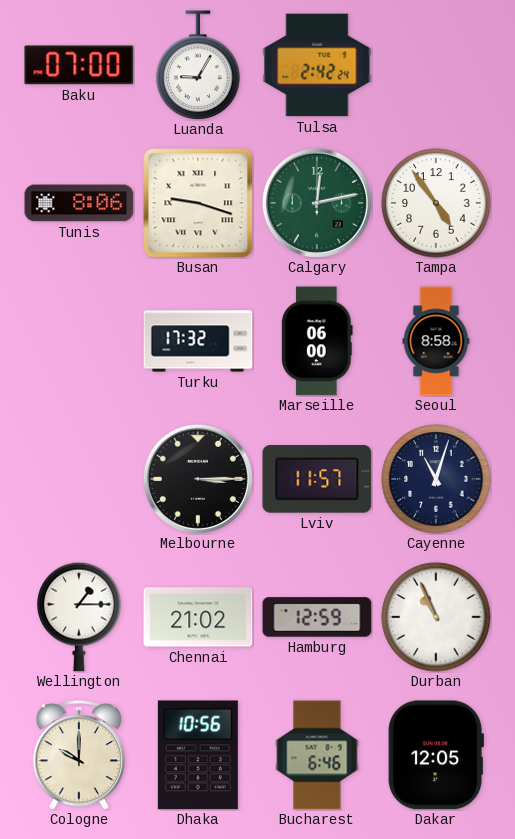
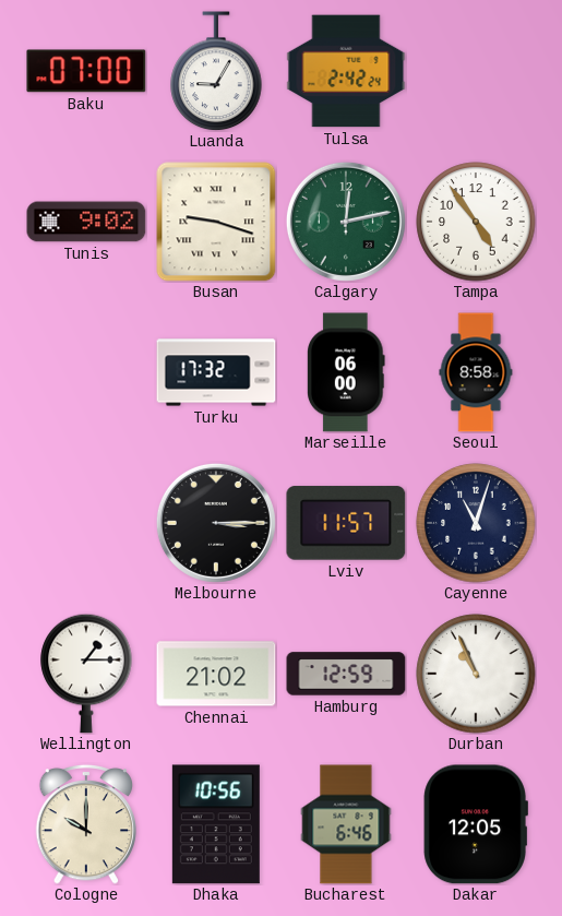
Tunis: 8:06 -> 9:02 (86, 222)
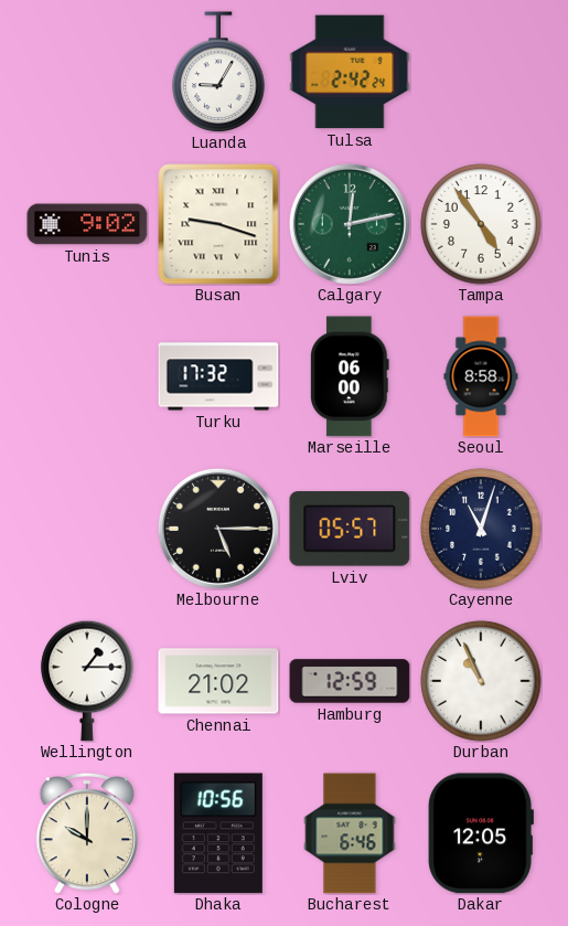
Baku: 07:00 -> none (86, 71)
Melbourne: 3:15 -> 5:15 (218, 529)
Lviv: 11:57 -> 05:57 (350, 529)
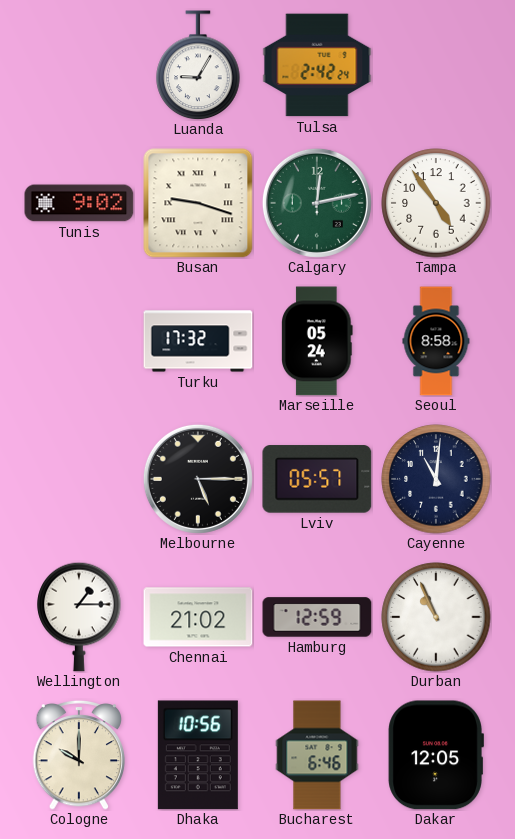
Marseille: 06:00 -> 05:24 (317, 341)
Cayenne: 11:03 -> 11:01 (436, 479)
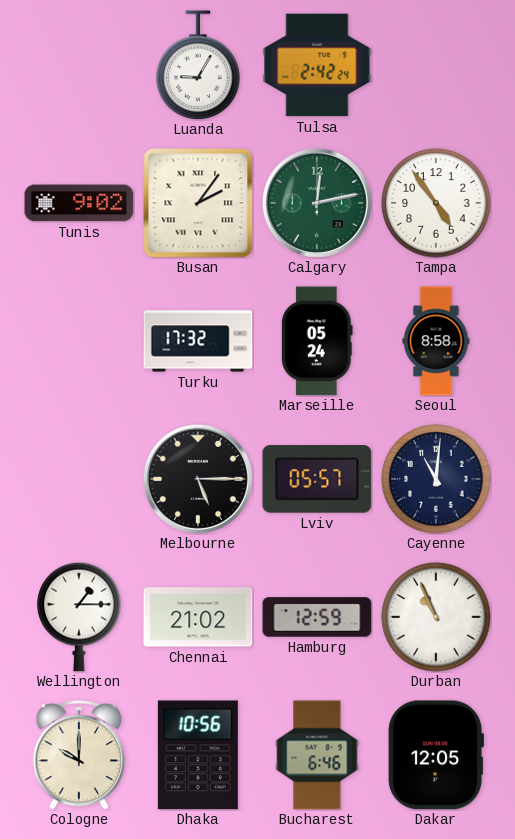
Busan: 9:18 -> 2:06 (198, 203)
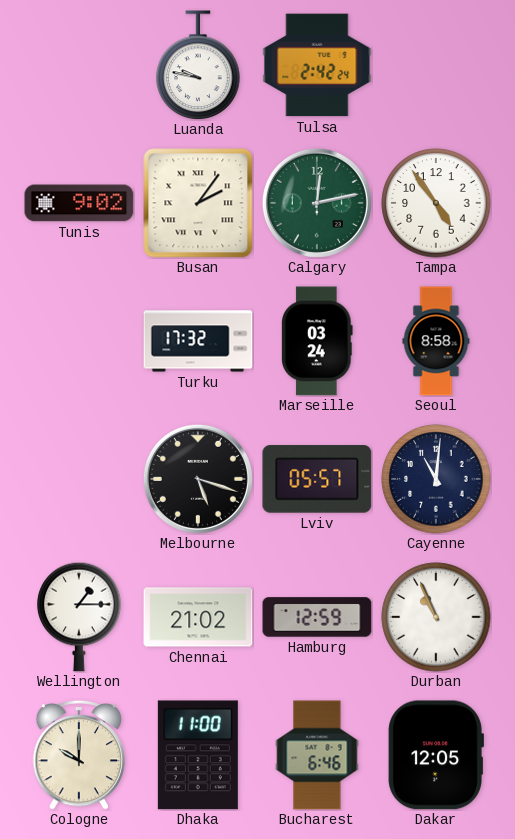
Luanda: 9:05 -> 9:47 (198, 65)
Marseille: 05:24 -> 03:24 (317, 341)
Melbourne: 5:15 -> 5:18 (198, 479)
Dhaka: 10:56 -> 11:00 (198, 755)
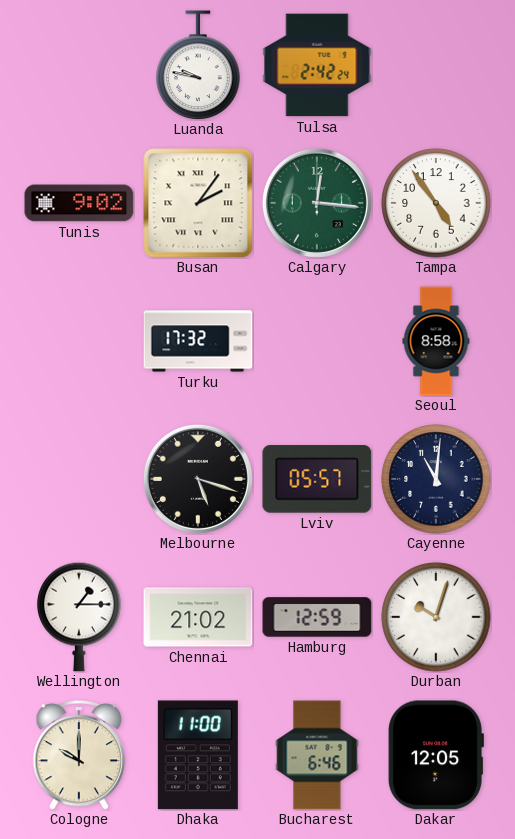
Calgary: 12:13 -> 12:16 (317, 203)
Marseille: 03:24 -> none (317, 341)
Durban: 10:56 -> 10:03 (436, 617)
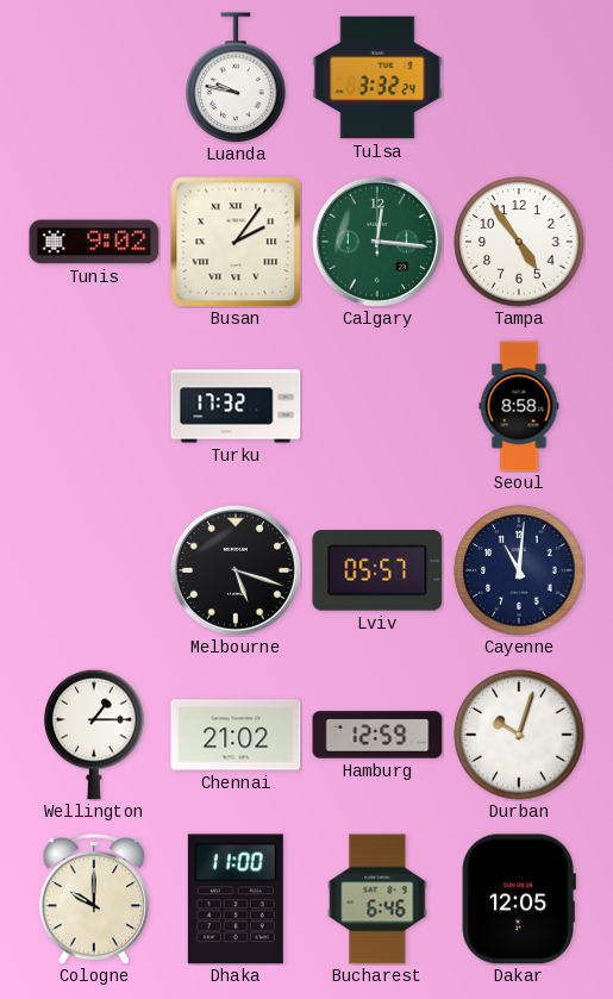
Tulsa: 2:42 -> 3:32 (377, 77)
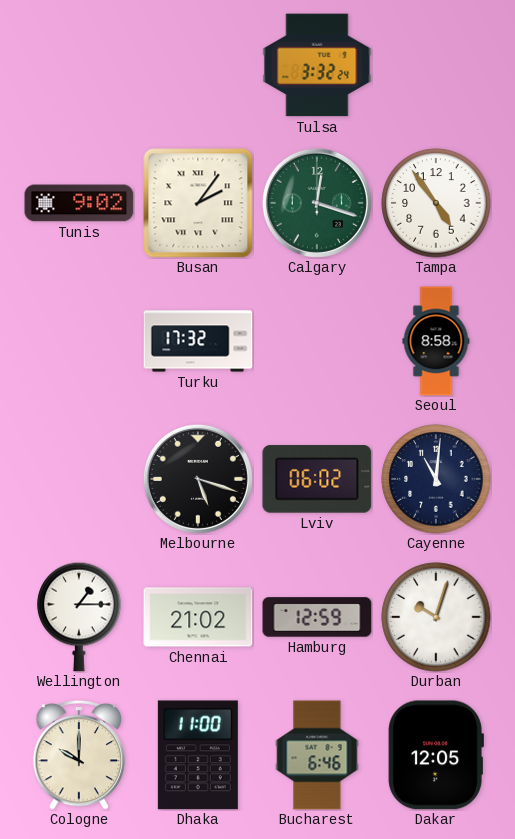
Luanda: 9:47 -> none (236, 77)
Calgary: 12:16 -> 12:18 (317, 203)
Lviv: 05:57 -> 06:02 (317, 479)
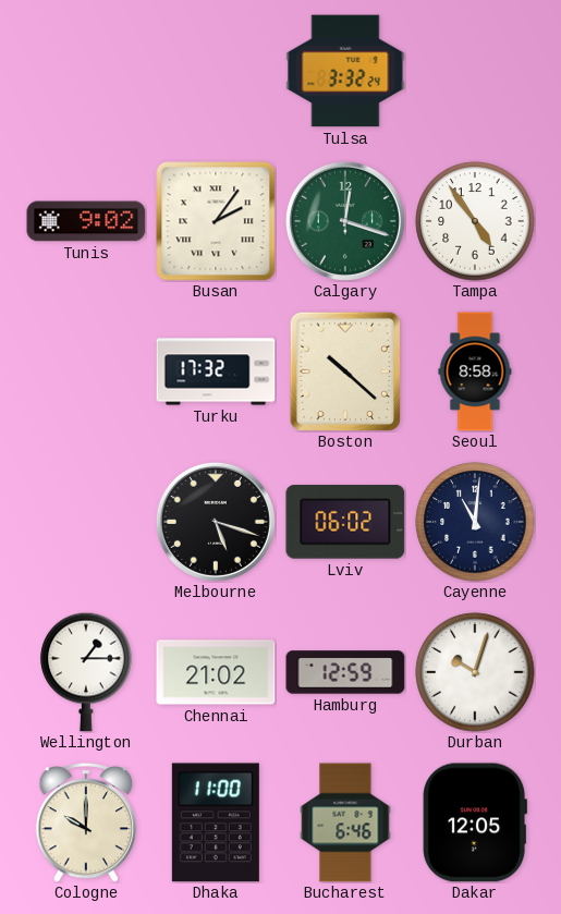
Boston: none -> 10:22 (345, 371)
